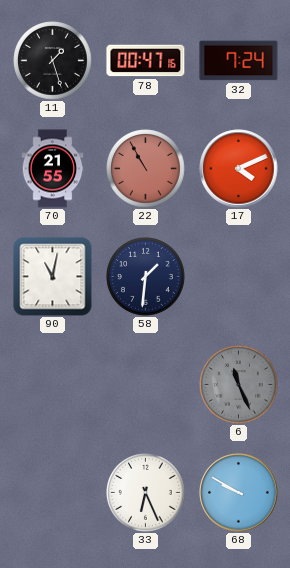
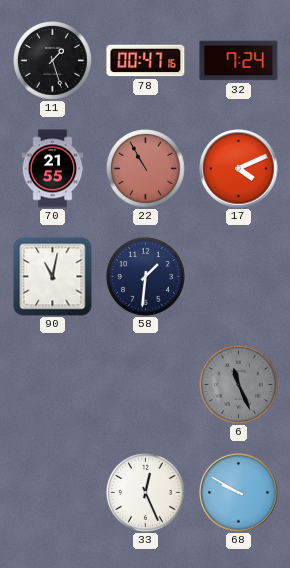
33: 6:26 -> 12:26 (146, 493)
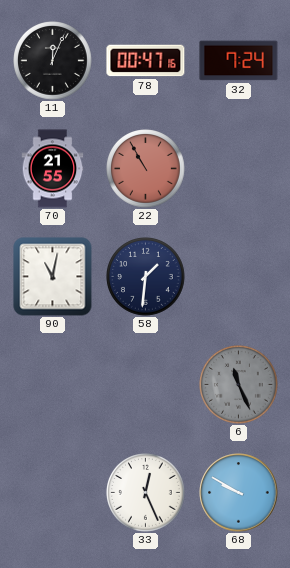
11: 1:27 -> 12:04 (53, 61)
17: 4:11 -> none (239, 169)
